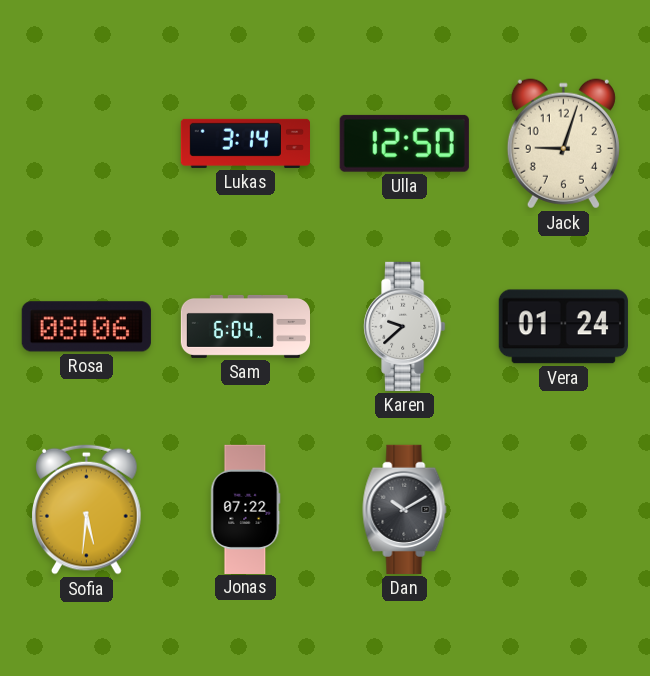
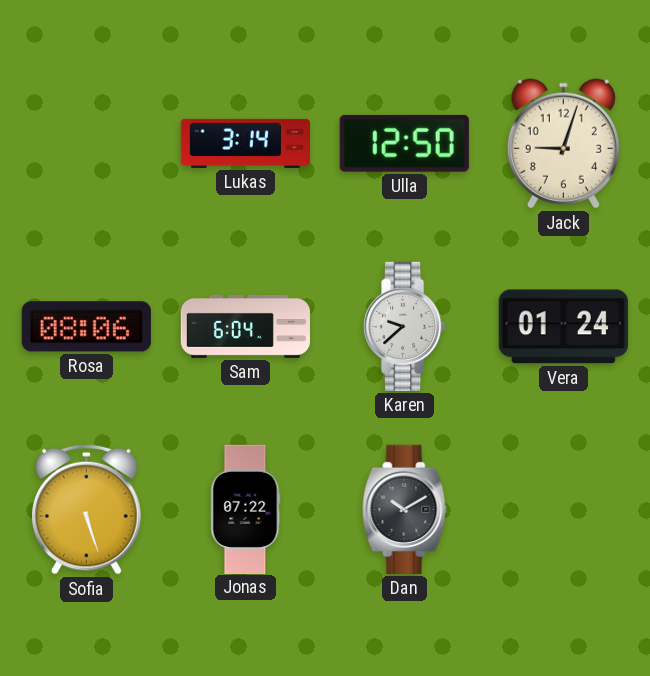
Sofia: 5:31 -> 5:27 (87, 509)
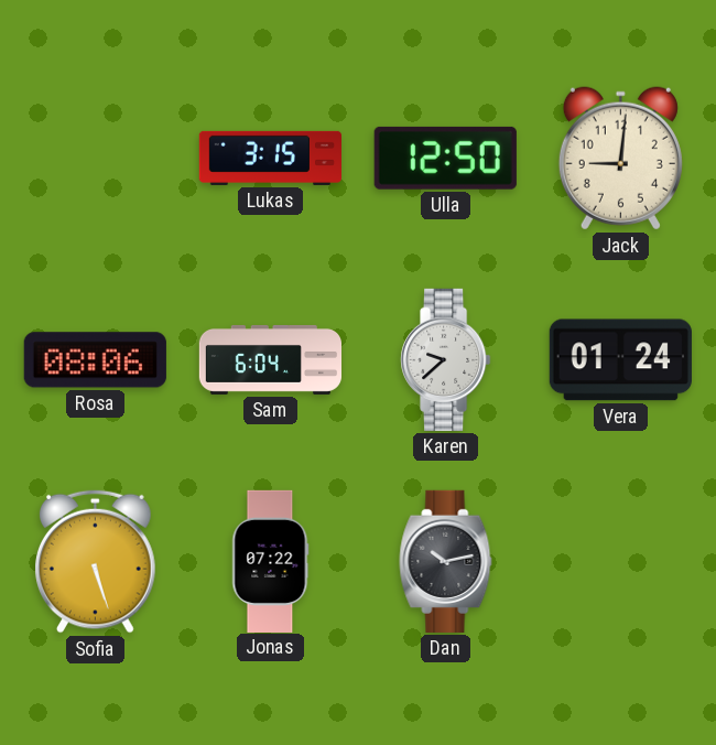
Lukas: 3:14 -> 3:15 (270, 158)
Jack: 9:03 -> 9:01 (620, 159)
Dan: 10:10 -> 10:13 (446, 561)
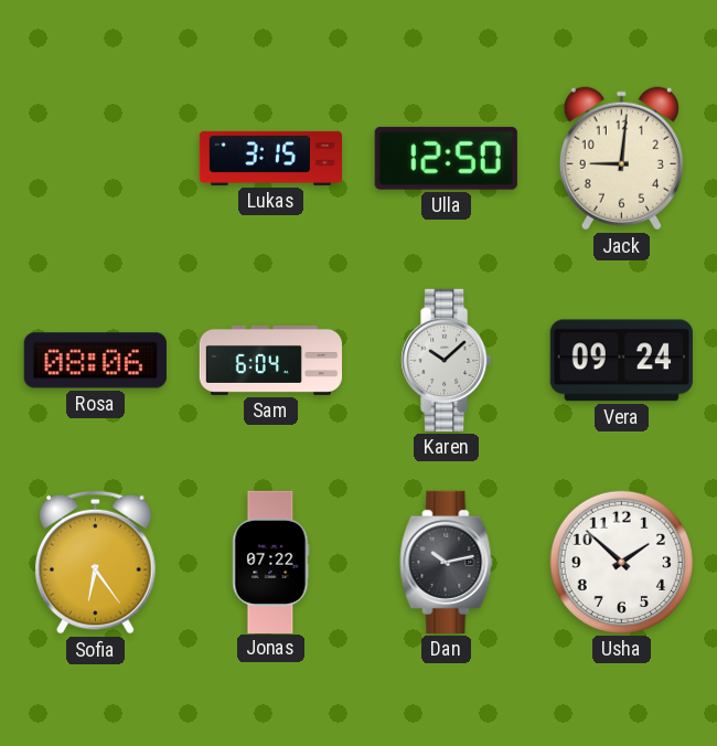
Karen: 9:38 -> 10:08 (447, 360)
Vera: 01:24 -> 09:24 (621, 361)
Sofia: 5:27 -> 6:24 (96, 562)
Usha: none -> 1:52 (621, 562)
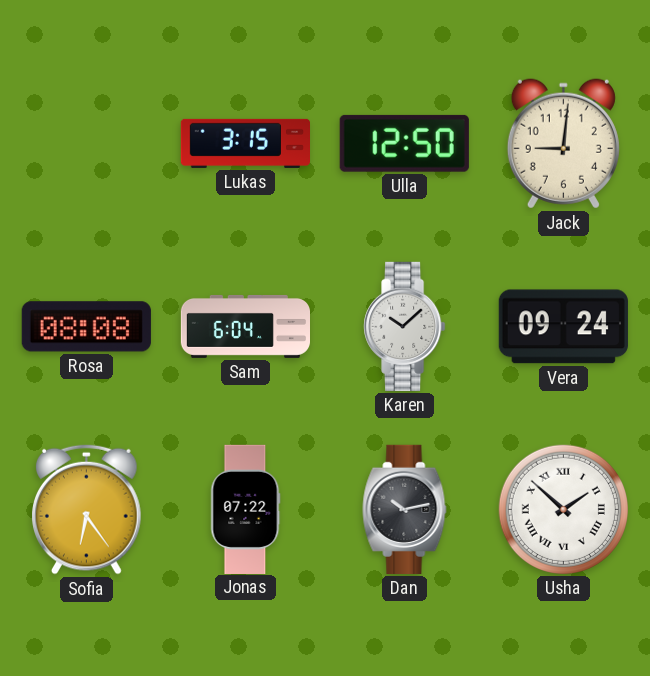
Rosa: 08:06 -> 08:08 (86, 327)
Usha numerals: Arabic -> Roman (563, 509)
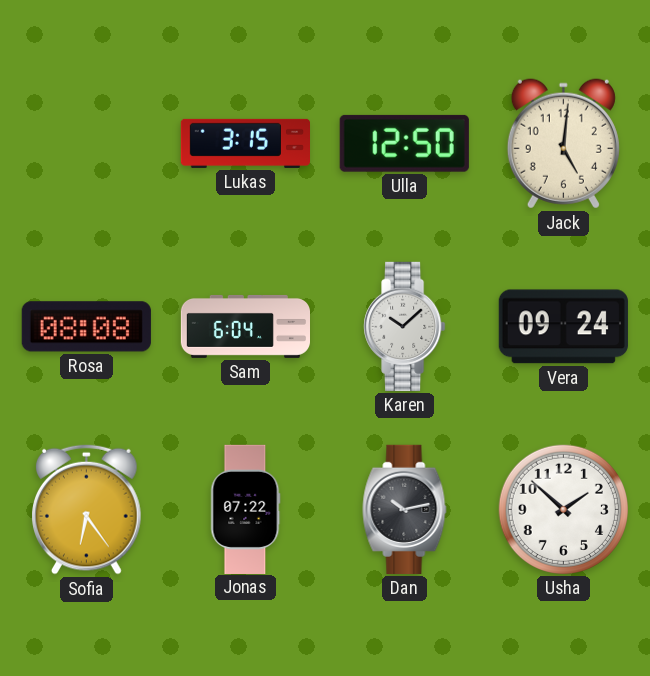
Jack: 9:01 -> 5:01 (563, 144)
Usha numerals: Roman -> Arabic (563, 509)
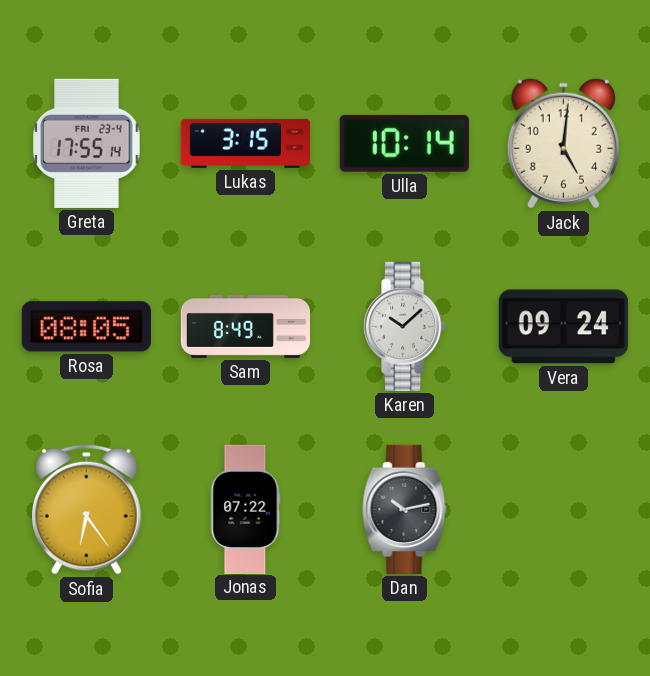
Greta: none -> 17:55 (87, 143)
Ulla: 12:50 -> 10:14 (404, 143)
Rosa: 08:08 -> 08:05 (86, 327)
Sam: 6:04 -> 8:49 (245, 326)
Usha: 1:52 -> none (563, 509)
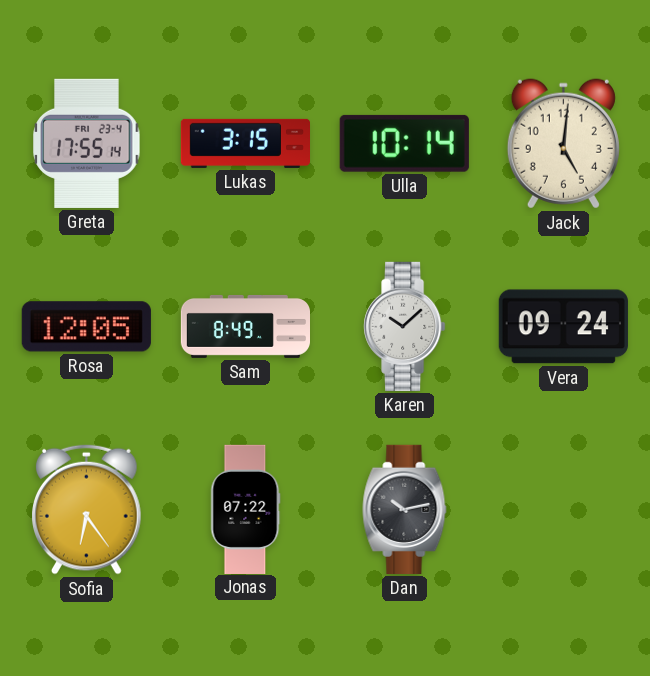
Rosa: 08:05 -> 12:05 (86, 327)
